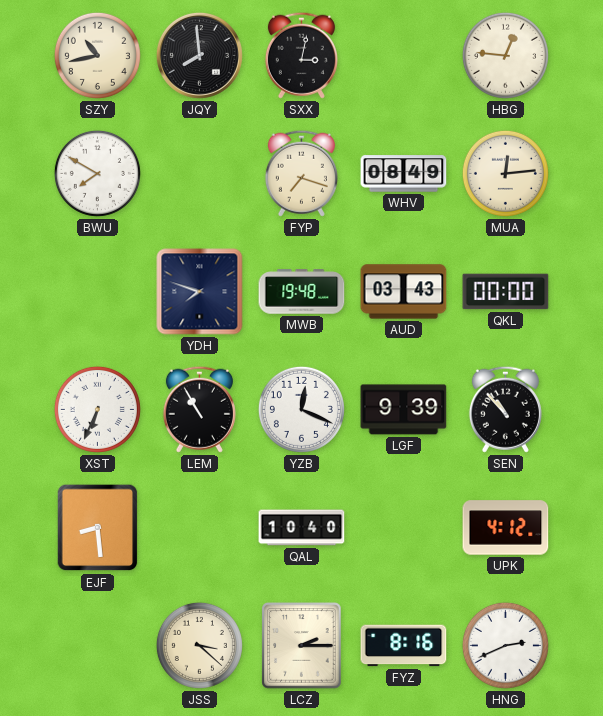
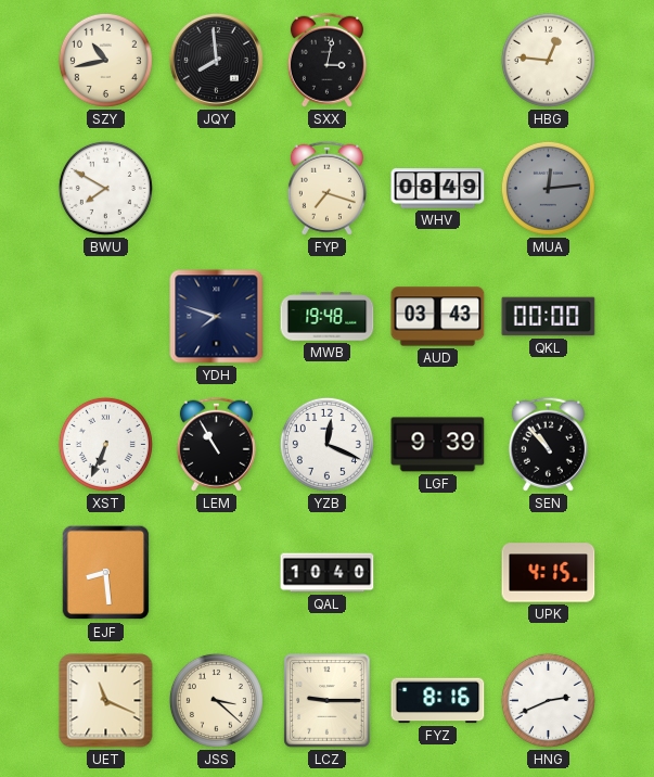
MUA dial: cream -> grey (548, 188)
UPK: 4:12 -> 4:15 (549, 573)
UET: none -> 11:19 (106, 701)
LCZ: 2:15 -> 9:15 (328, 701)
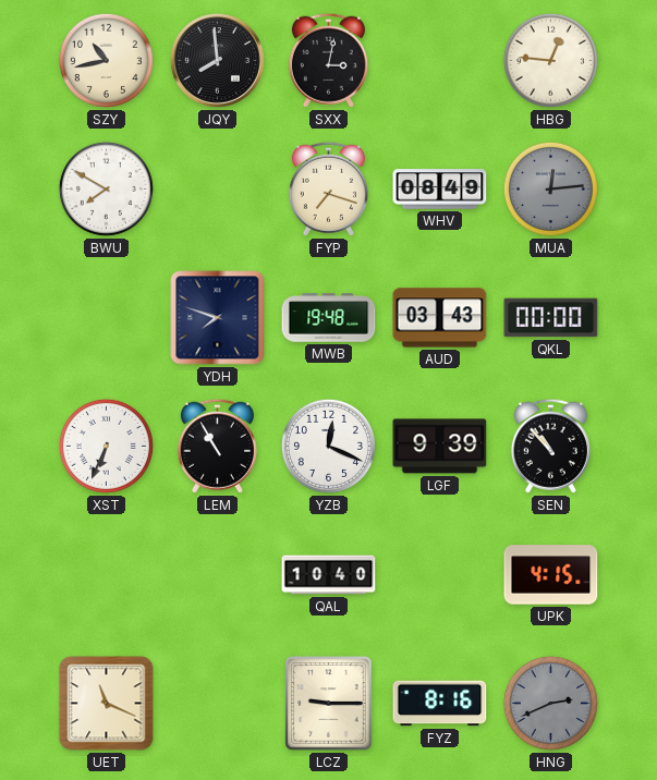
EJF: 8:29 -> none (106, 573)
JSS: 3:22 -> none (216, 700)
HNG dial: white -> grey (550, 703)
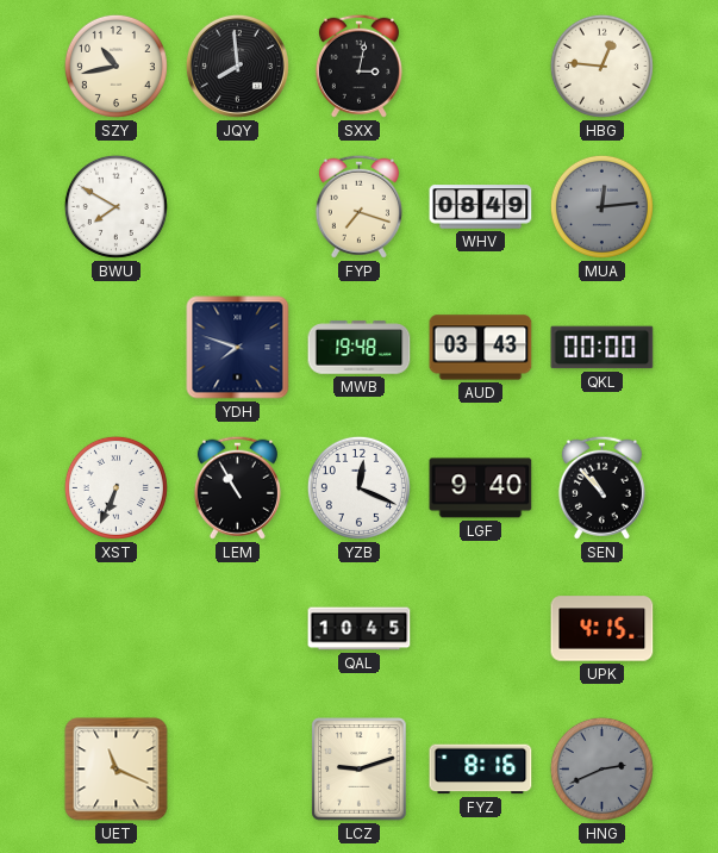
LGF: 9:39 -> 9:40 (481, 488)
QAL: 10:40 -> 10:45 (360, 629)
LCZ: 9:15 -> 9:12 (360, 770)
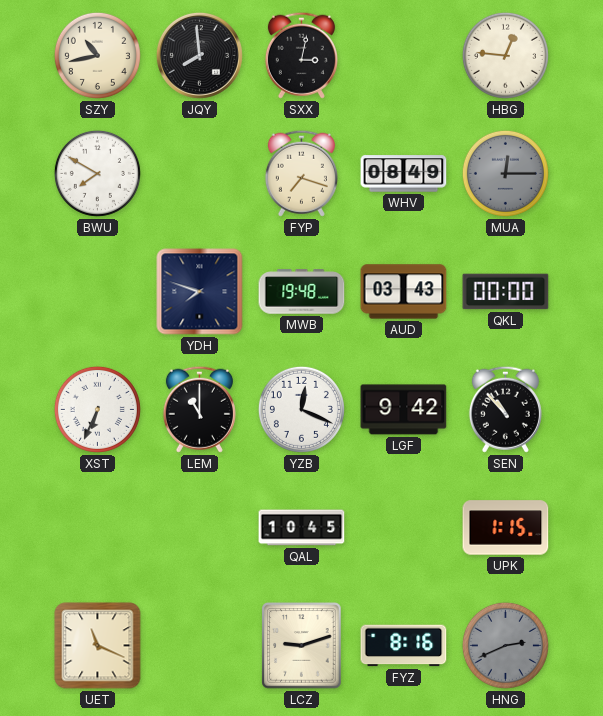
MUA: 12:14 -> 12:15 (505, 173)
LEM: 10:55 -> 11:00 (199, 409)
LGF: 9:40 -> 9:42 (404, 410)
UPK: 4:15 -> 1:15 (506, 528)
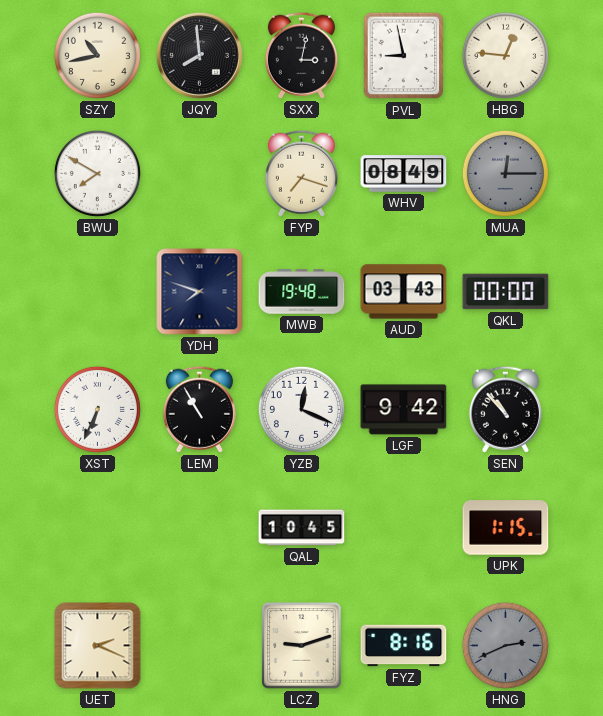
PVL: none -> 8:58 (404, 56)
LEM: 11:00 -> 10:55 (199, 409)
UET: 11:19 -> 2:19 (98, 646)
